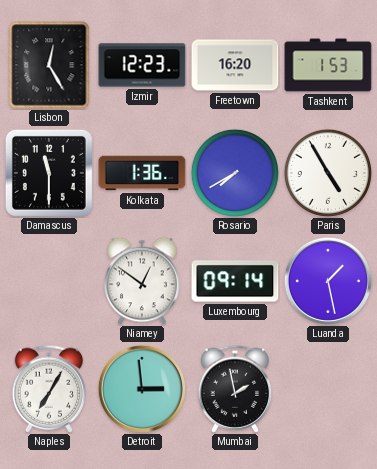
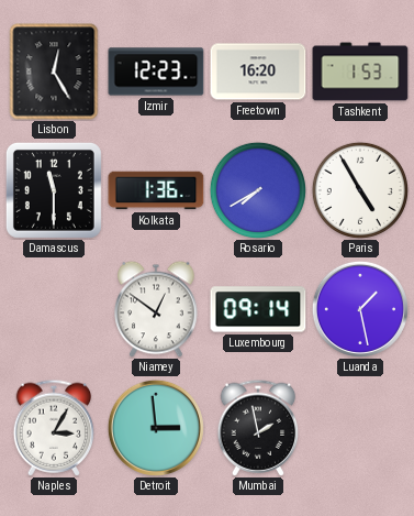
Naples: 7:05 -> 3:05 (54, 428)
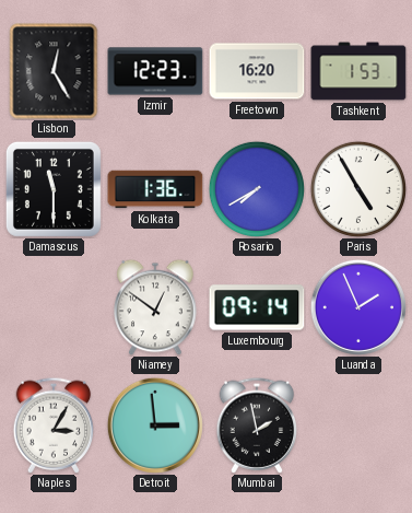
Luanda: 1:28 -> 1:56 (358, 307)
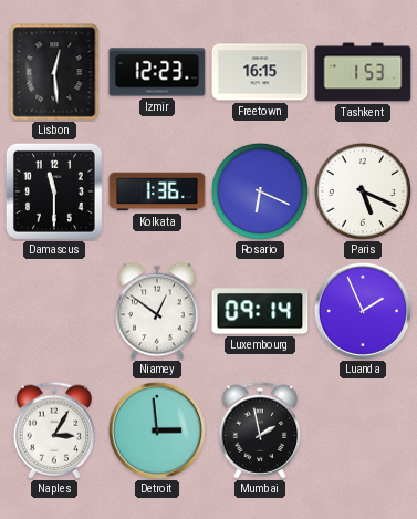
Lisbon: 12:25 -> 12:29 (54, 72)
Freetown: 16:20 -> 16:15 (260, 72)
Rosario: 7:40 -> 6:19 (260, 191)
Paris: 4:55 -> 5:19 (363, 191)
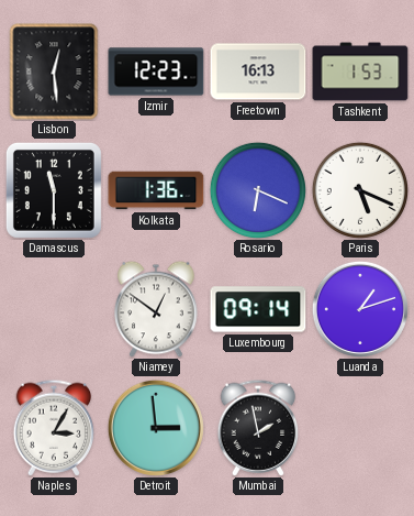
Freetown: 16:15 -> 16:13 (258, 72)
Luanda: 1:56 -> 1:12 (360, 309)
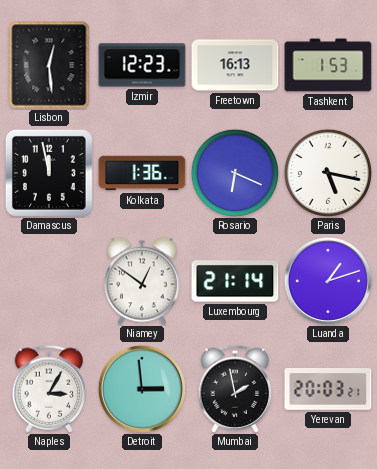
Damascus: 11:30 -> 11:58 (49, 173)
Paris: 5:19 -> 5:17 (328, 173)
Luxembourg: 09:14 -> 21:14 (235, 281)
Yerevan: none -> 20:03 (328, 390)
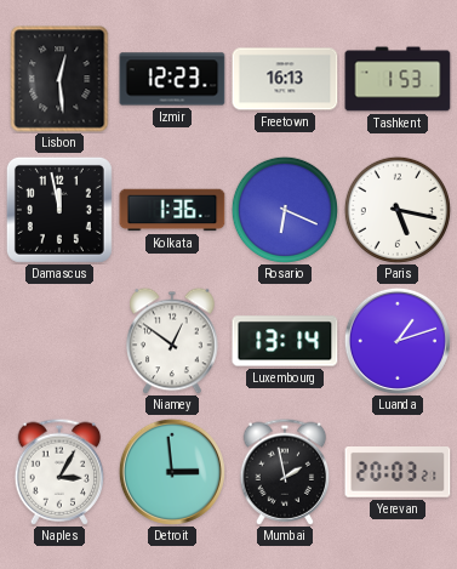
Luxembourg: 21:14 -> 13:14 (285, 341)
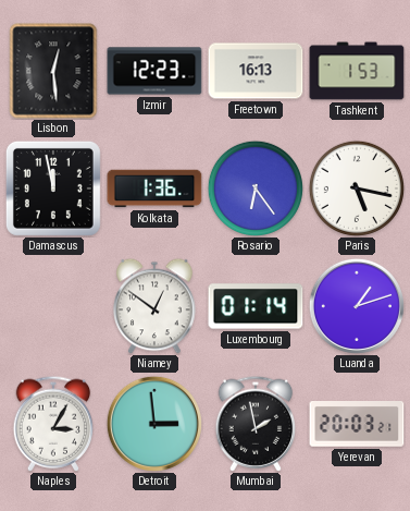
Rosario: 6:19 -> 6:24 (256, 188)
Luxembourg: 13:14 -> 01:14 (256, 306)
